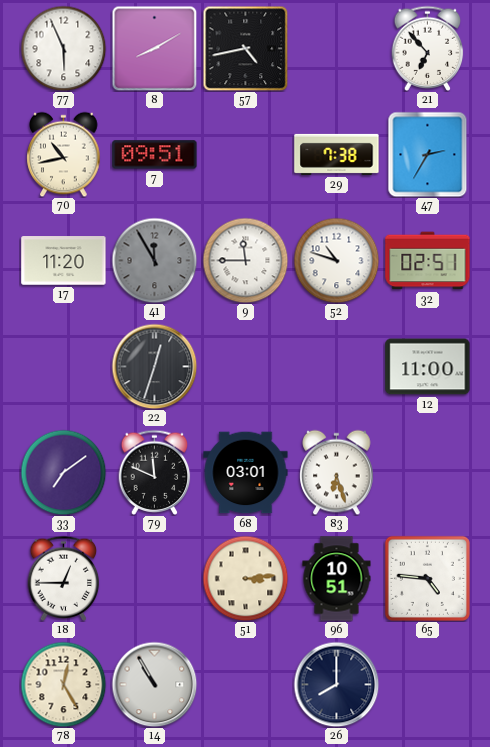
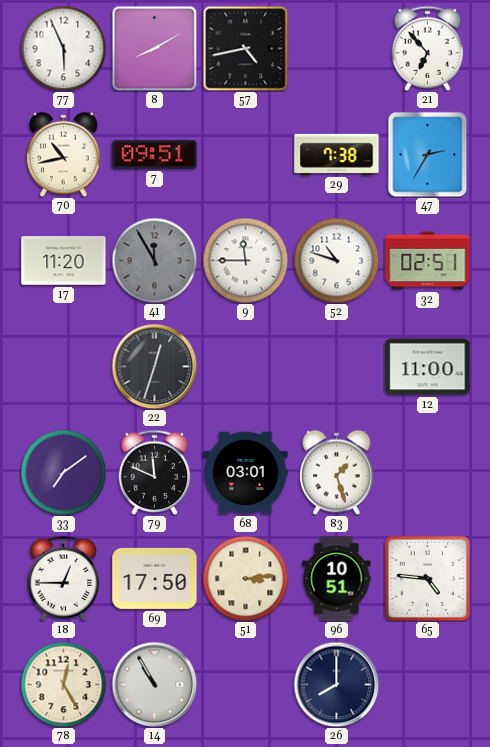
83: 6:27 -> 1:27 (337, 472)
69: none -> 17:50 (155, 578)
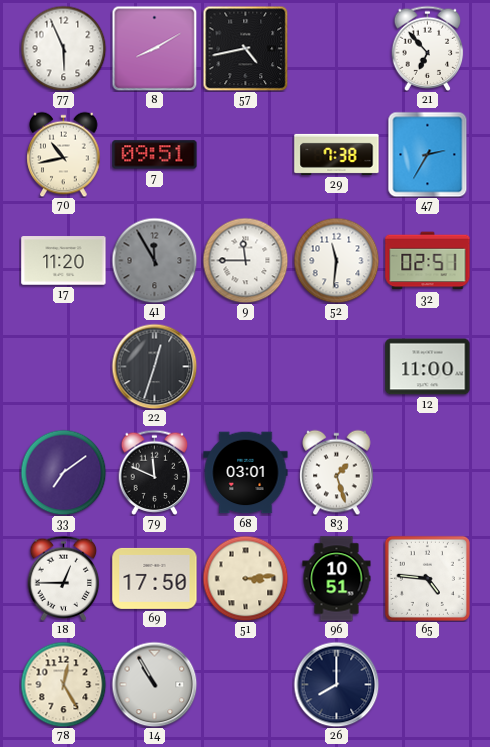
52: 10:48 -> 11:31 (336, 260)
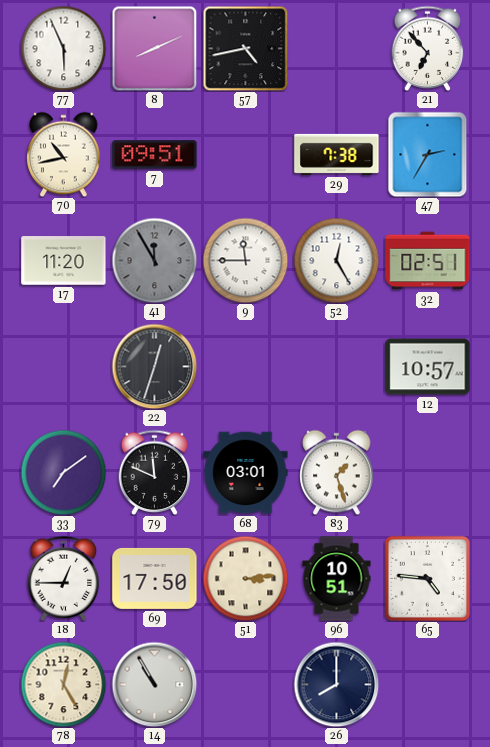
8: 8:10 -> 8:11 (154, 48)
52: 11:31 -> 12:25 (336, 260)
12: 11:00 -> 10:57 (428, 367)
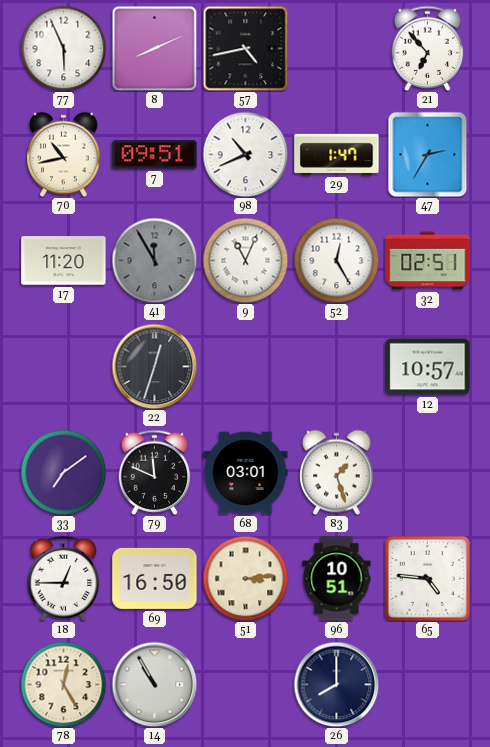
98: none -> 10:41 (245, 154)
29: 7:38 -> 1:47 (337, 154)
9: 11:45 -> 11:04 (245, 260)
69: 17:50 -> 16:50 (155, 578)
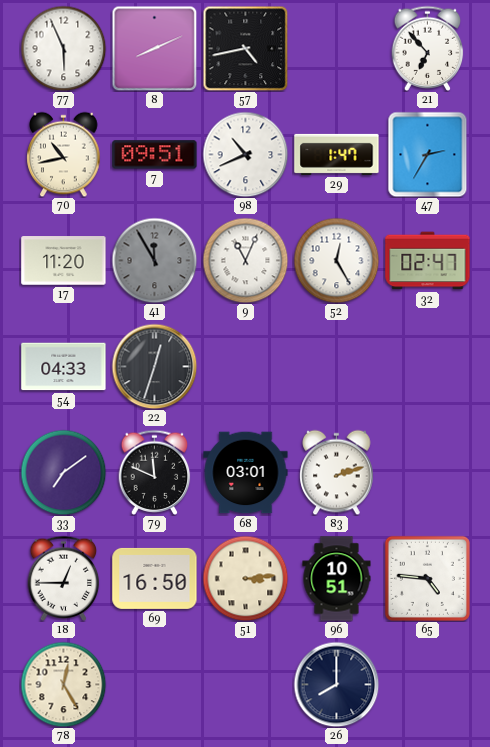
32: 02:51 -> 02:47 (428, 261)
54: none -> 04:33 (64, 367)
12: 10:57 -> none (428, 367)
83: 1:27 -> 2:12 (337, 472)
14: 10:55 -> none (154, 684)
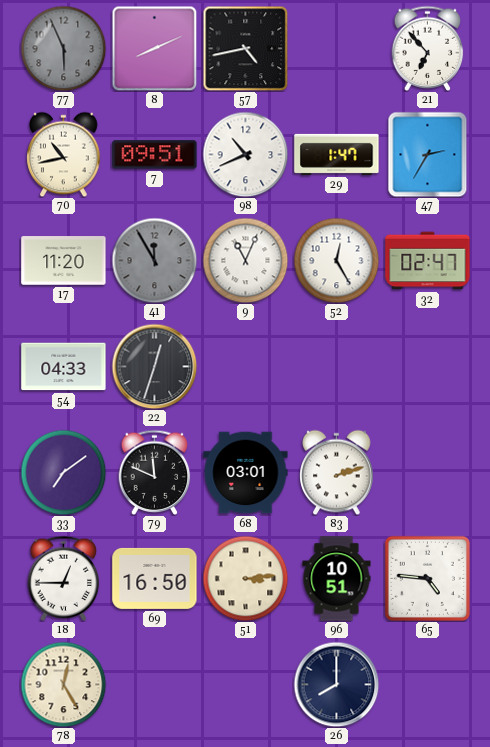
77 dial: white -> grey (63, 48)
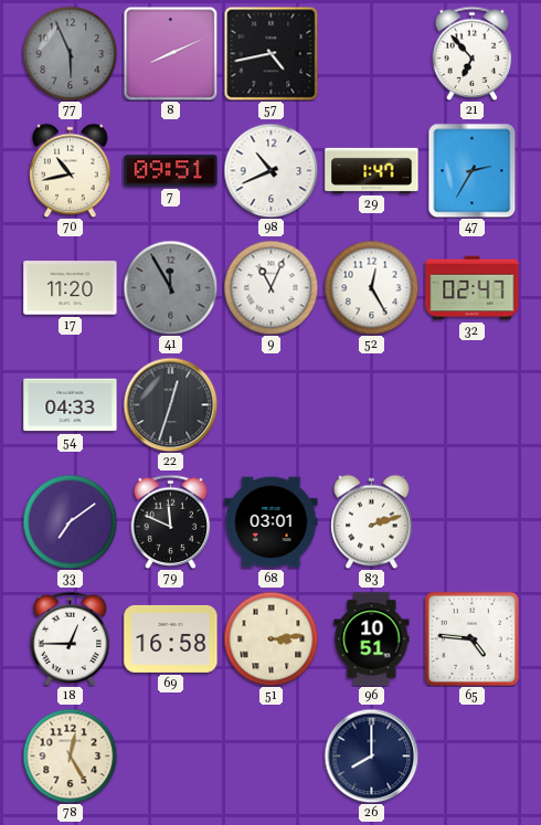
69: 16:50 -> 16:58 (171, 638)
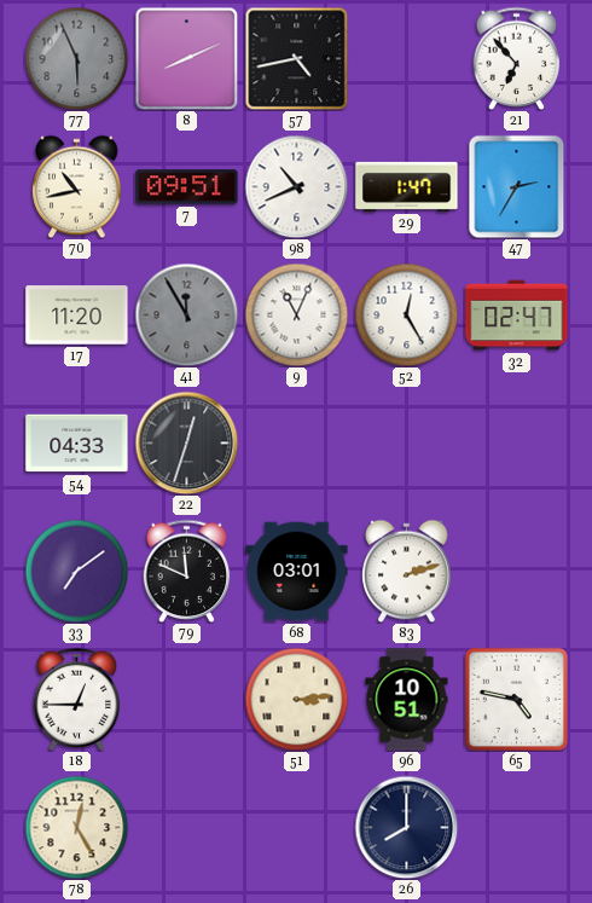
69: 16:58 -> none (171, 638)
65: 4:46 -> 4:47 (516, 699)
